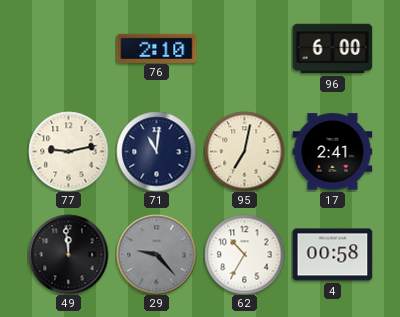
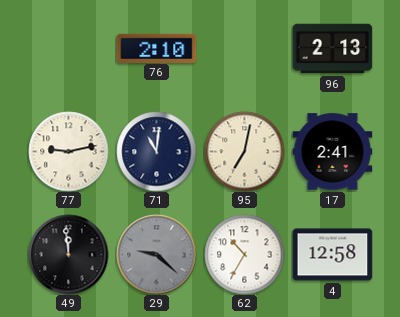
96: 6:00 -> 2:13 (332, 49)
29: 9:23 -> 9:22 (156, 254)
4: 00:58 -> 12:58 (332, 255)
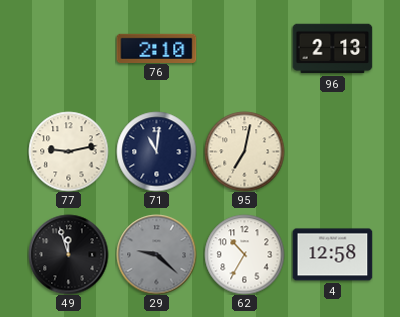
17: 2:41 -> none (332, 152)
49: 11:59 -> 11:57 (68, 254)
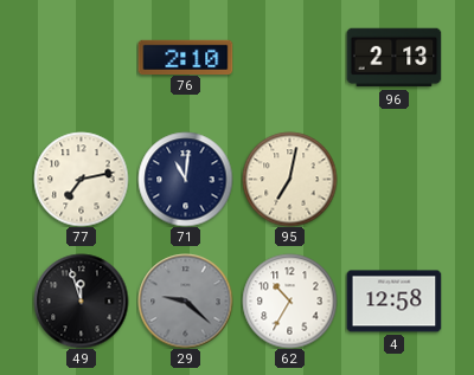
77: 9:13 -> 7:13 (81, 179)
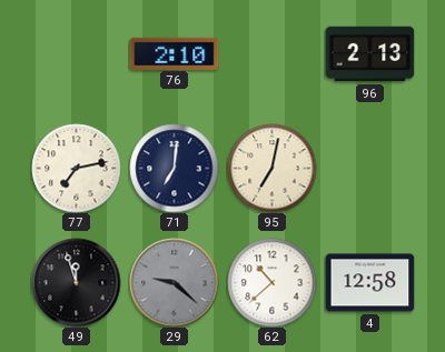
71: 11:01 -> 7:01 (174, 168)
62: 10:35 -> 10:38 (271, 282)
